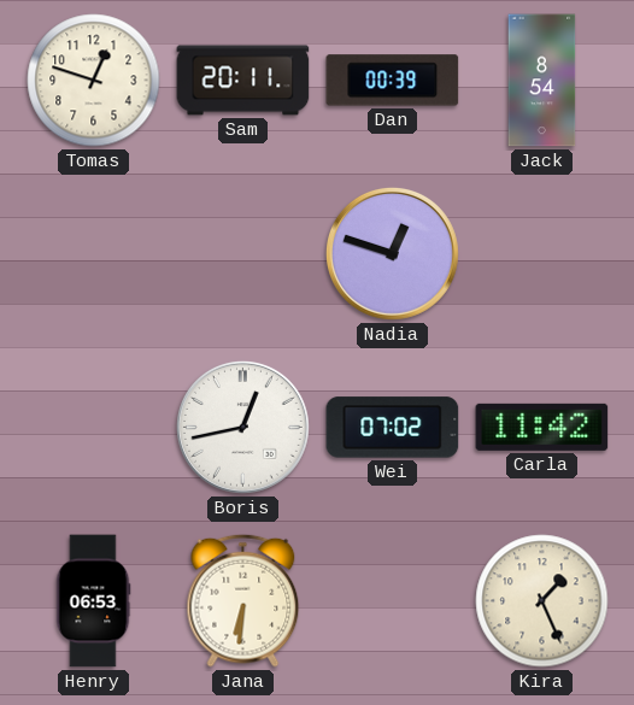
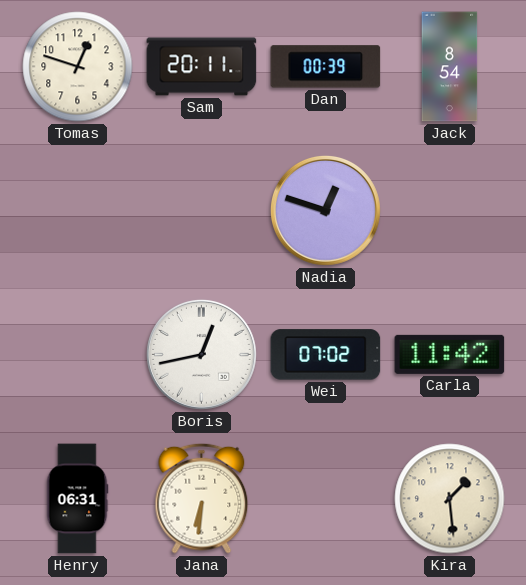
Henry: 06:53 -> 06:31 (77, 499)
Kira: 1:26 -> 1:29 (450, 499)
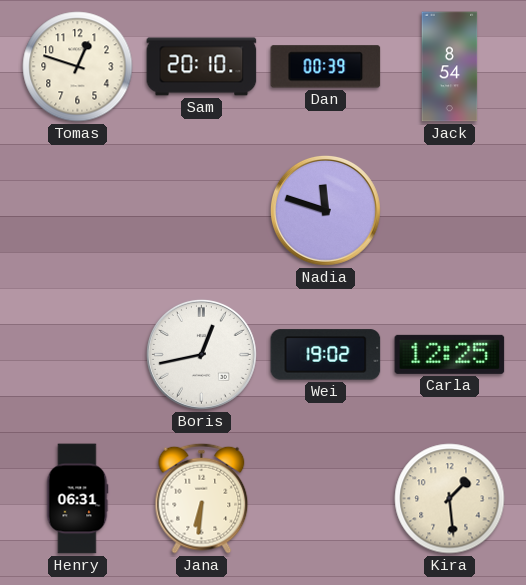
Sam: 20:11 -> 20:10 (202, 67)
Nadia: 12:48 -> 11:48 (325, 210)
Wei: 07:02 -> 19:02 (326, 355)
Carla: 11:42 -> 12:25 (450, 354)
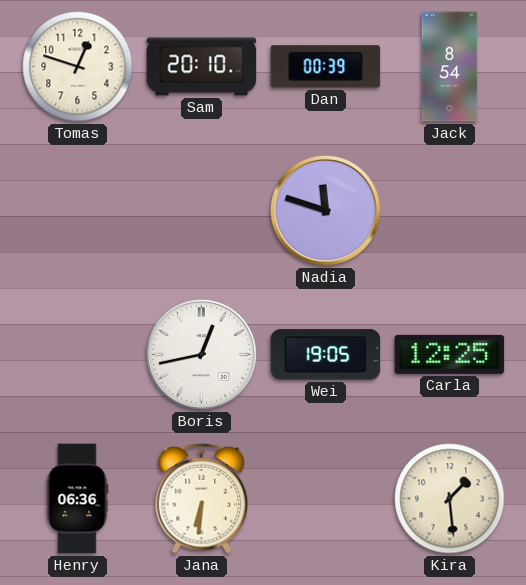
Wei: 19:02 -> 19:05 (326, 355)
Henry: 06:31 -> 06:36 (77, 499)
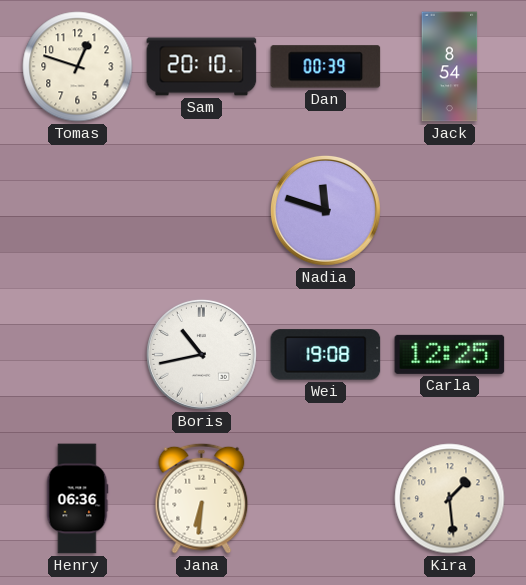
Boris: 12:43 -> 10:43 (201, 354)
Wei: 19:05 -> 19:08 (326, 355)
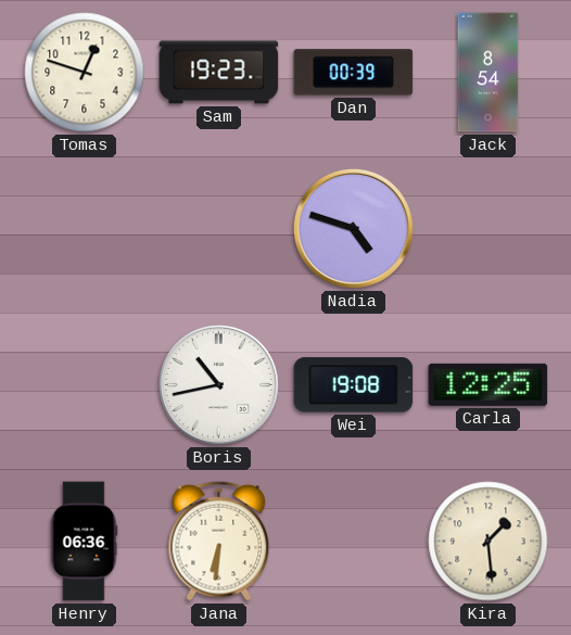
Sam: 20:10 -> 19:23 (219, 73)
Nadia: 11:48 -> 4:48 (353, 228)
